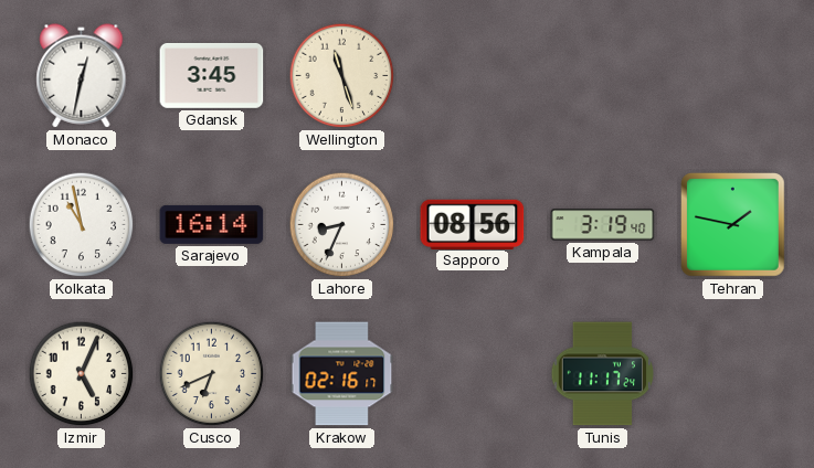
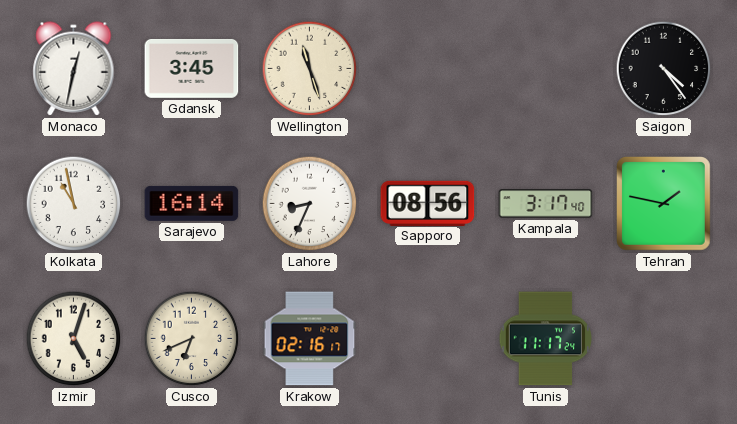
Saigon: none -> 4:24 (664, 69)
Kampala: 3:19 -> 3:17 (546, 204)
Izmir: 5:04 -> 5:03 (74, 339)
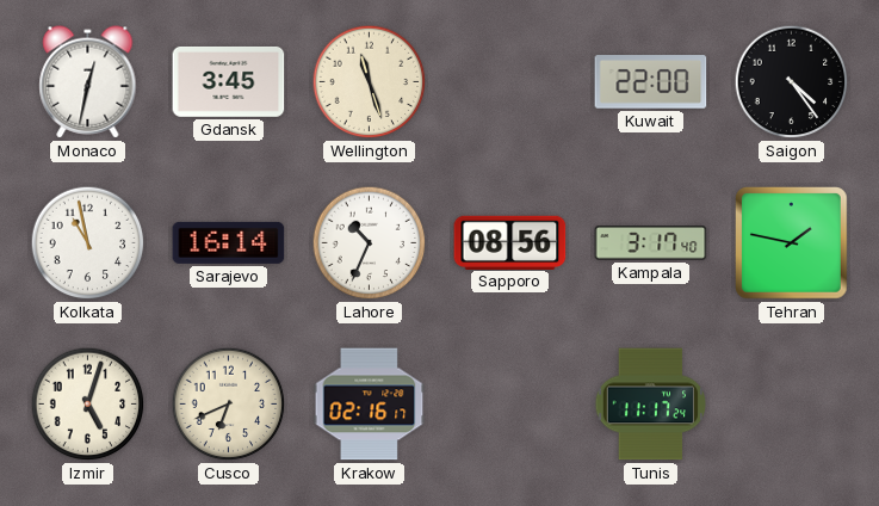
Kuwait: none -> 22:00 (651, 82)
Lahore: 8:34 -> 10:34 (370, 243)
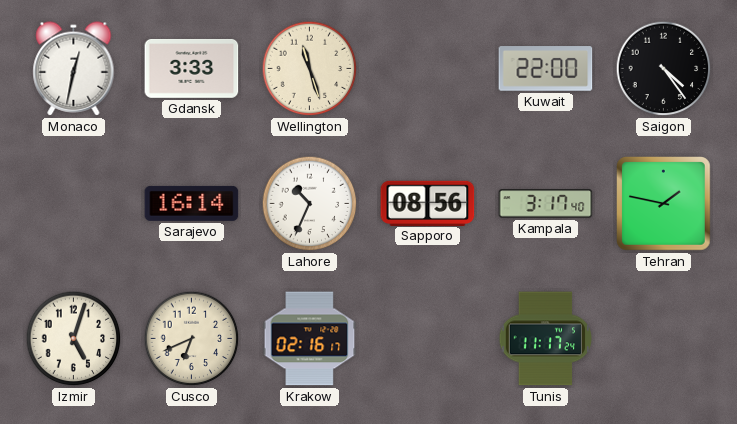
Gdansk: 3:45 -> 3:33 (192, 68)
Kolkata: 10:58 -> none (88, 243)
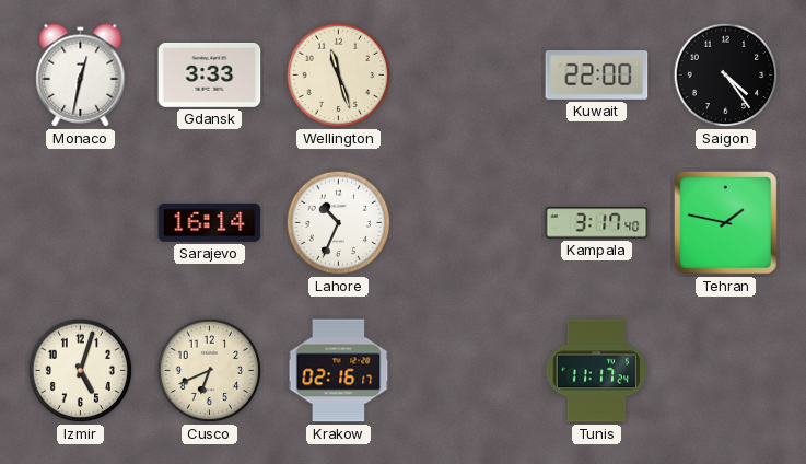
Sapporo: 08:56 -> none (428, 203)
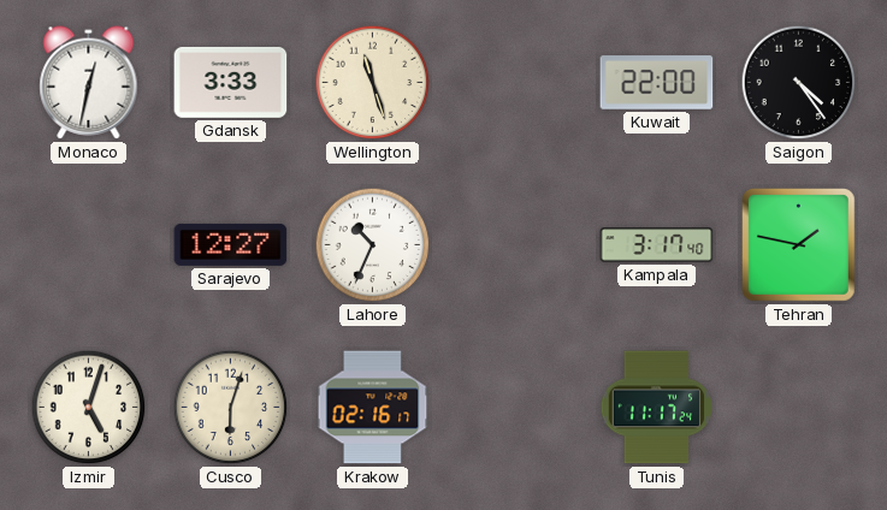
Sarajevo: 16:14 -> 12:27 (231, 244)
Cusco: 6:41 -> 6:03 (231, 408)
